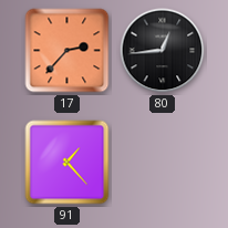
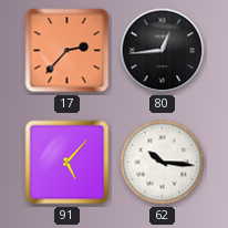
91: 1:23 -> 5:07 (68, 163)
62: none -> 10:16 (163, 163)
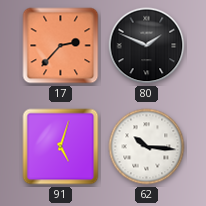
80: 12:44 -> 1:49 (147, 46)
91: 5:07 -> 5:03 (61, 147)
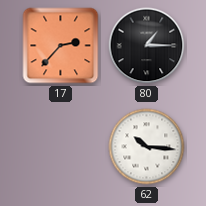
80: 1:49 -> 1:15 (147, 46)
91: 5:03 -> none (61, 147)
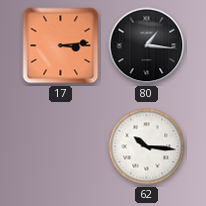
17: 2:37 -> 3:14 (61, 46)
80: 1:15 -> 1:16 (147, 46)
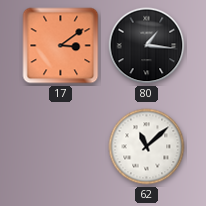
17: 3:14 -> 3:09 (61, 46)
62: 10:16 -> 11:08 (147, 147)
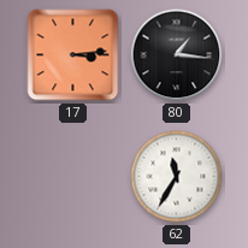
17: 3:09 -> 3:14 (73, 55)
62: 11:08 -> 11:35 (177, 177)
